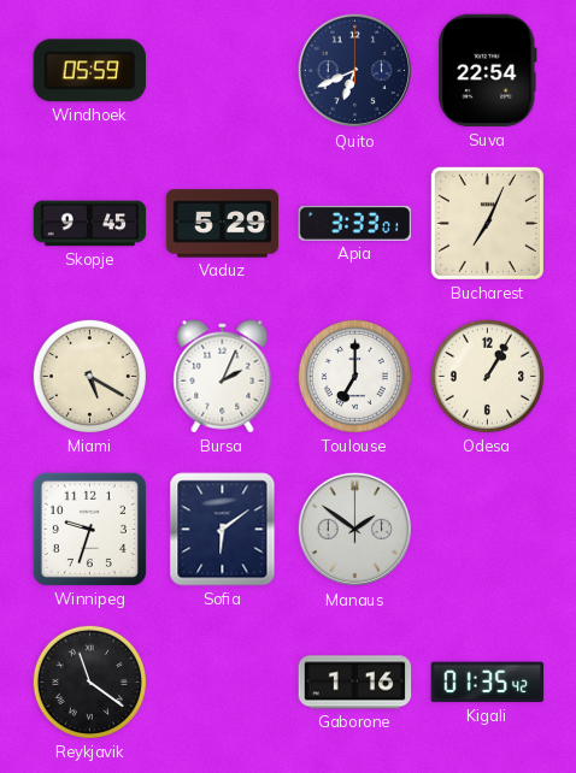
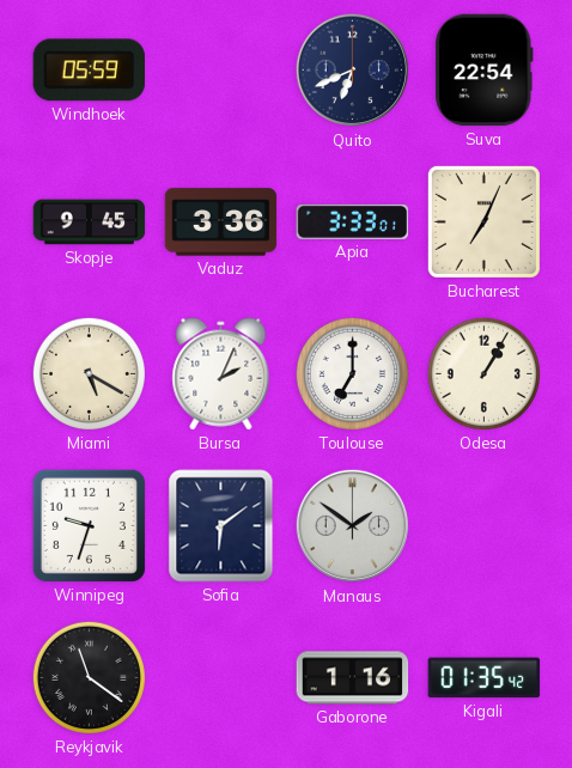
Vaduz: 5:29 -> 3:36 (221, 223)
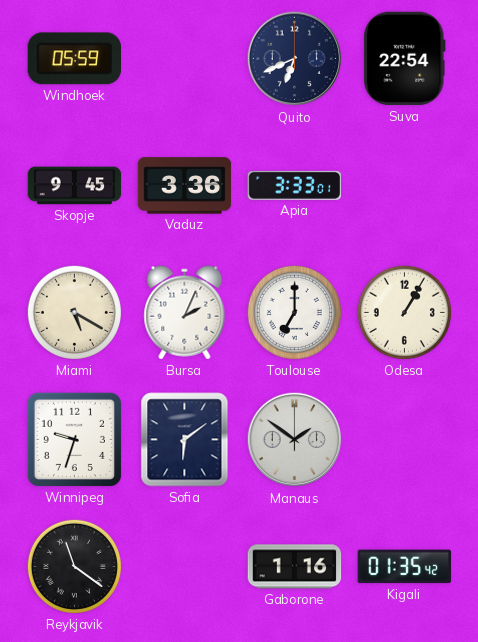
Bucharest: 7:04 -> none (483, 221)
